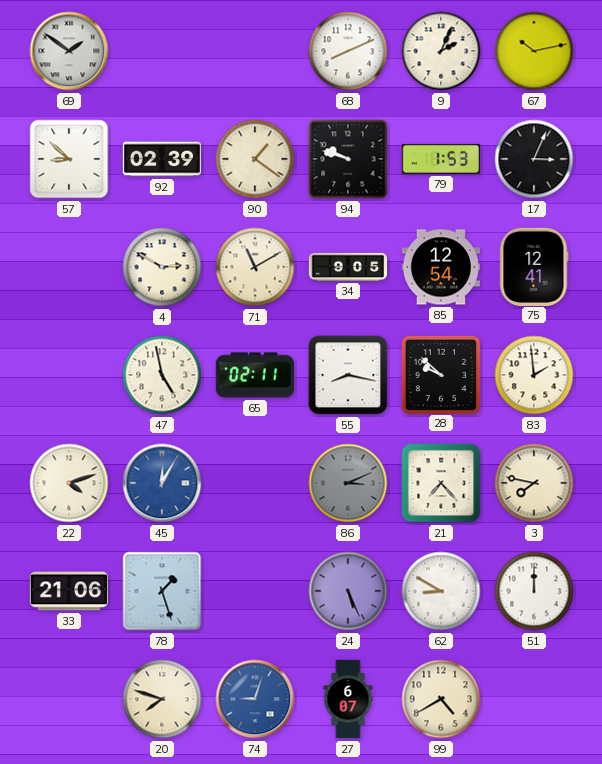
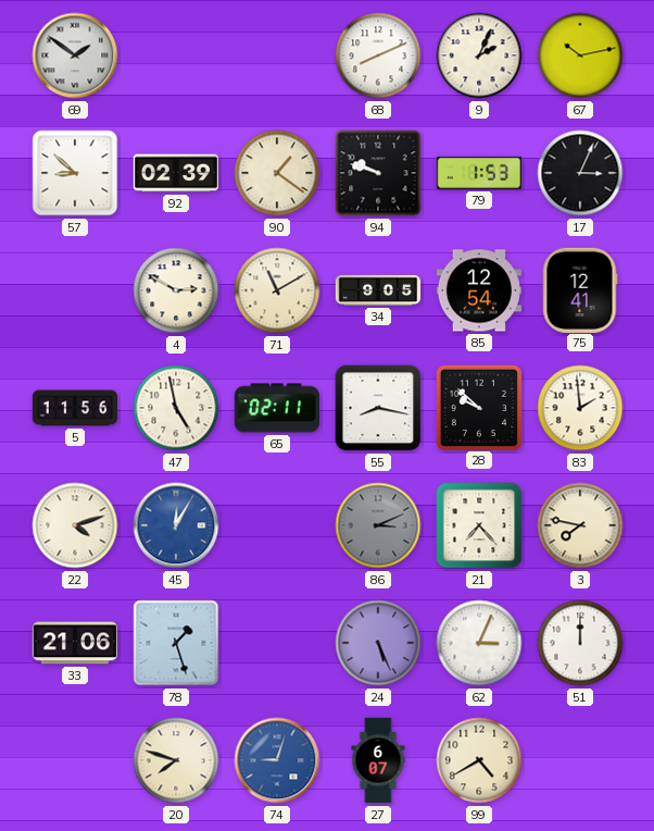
5: none -> 11:56 (75, 408)
62: 8:50 -> 3:04 (479, 643)
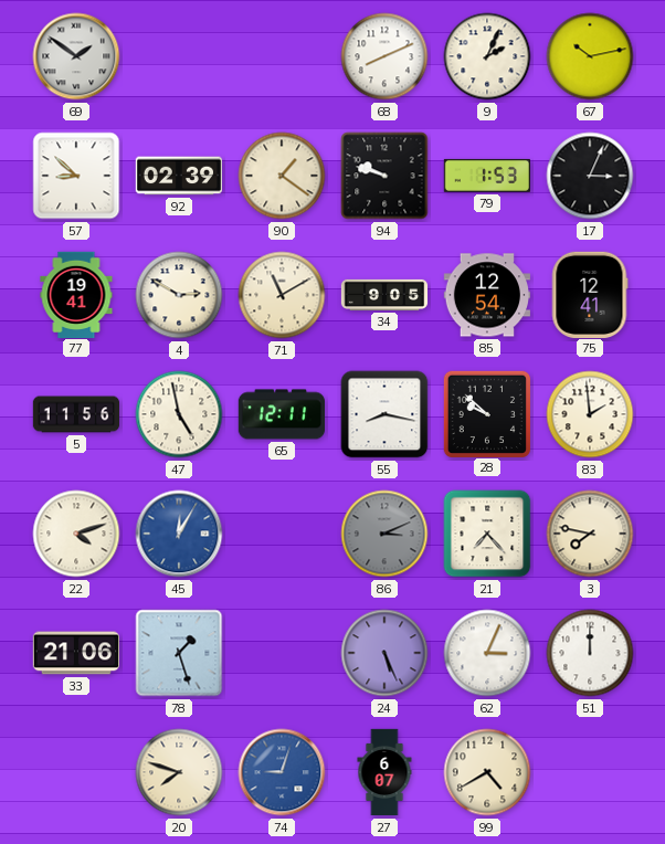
77: none -> 19:41 (76, 294)
65: 02:11 -> 12:11 (281, 414)
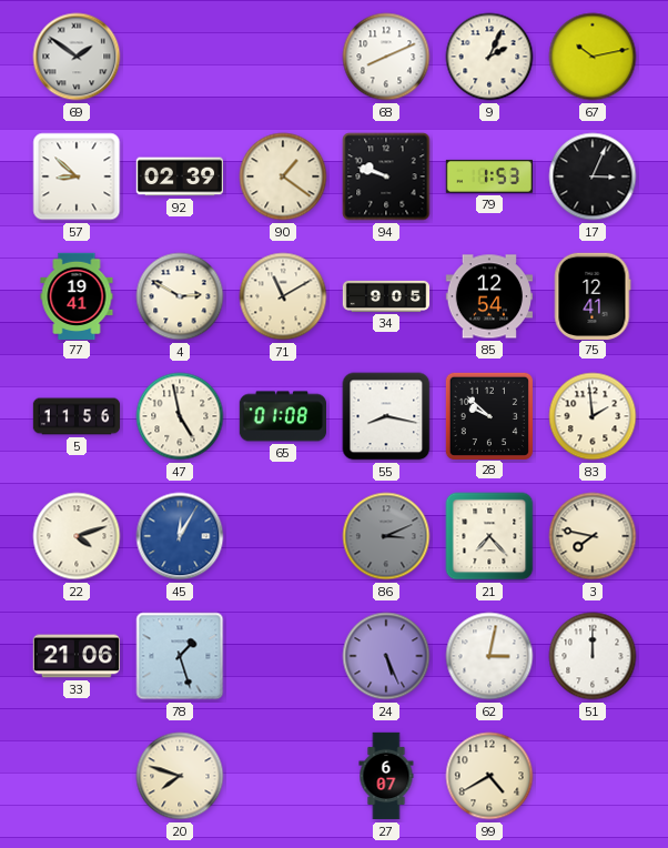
65: 12:11 -> 01:08 (282, 416)
62: 3:04 -> 3:02 (489, 656)
74: 9:03 -> none (282, 772)
